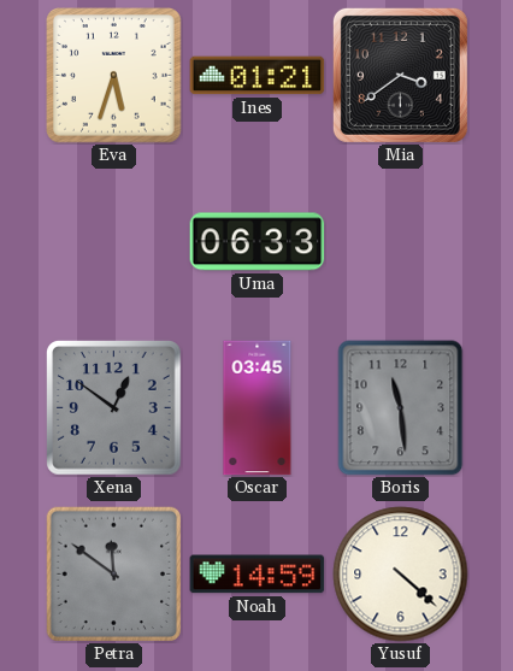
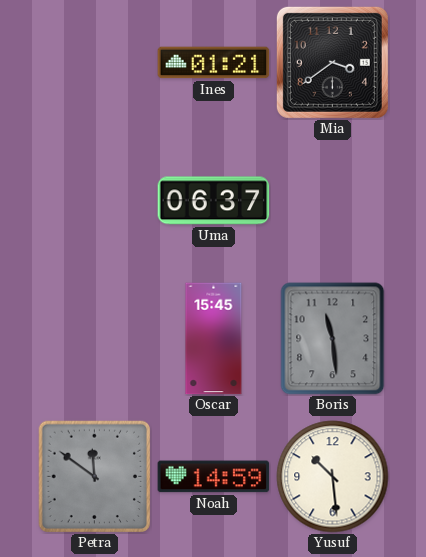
Eva: 5:33 -> none (114, 76)
Uma: 06:33 -> 06:37 (214, 201)
Xena: 12:51 -> none (114, 408)
Oscar: 03:45 -> 15:45 (214, 339)
Yusuf: 4:22 -> 10:29 (333, 477)
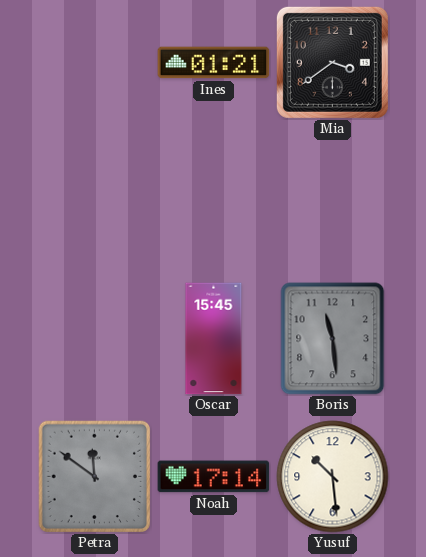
Uma: 06:37 -> none (214, 201)
Noah: 14:59 -> 17:14 (214, 477)
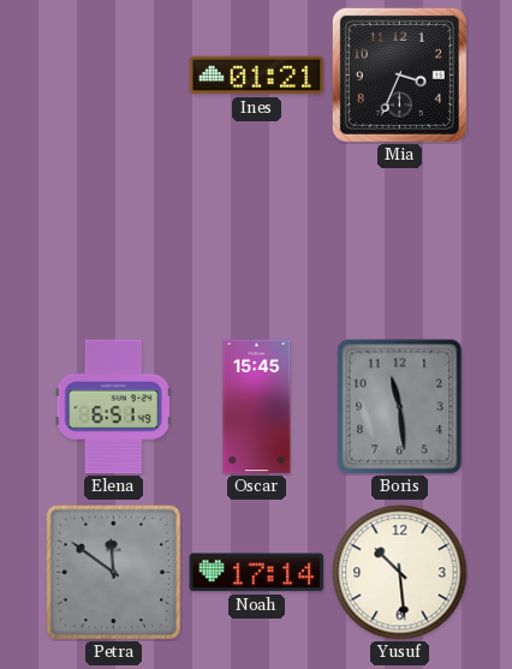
Mia: 3:39 -> 3:34 (399, 74)
Elena: none -> 6:51 (113, 407)
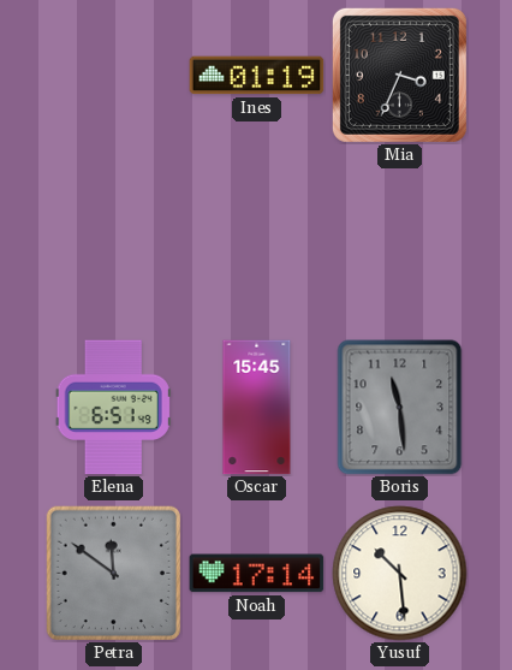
Ines: 01:21 -> 01:19 (257, 76)
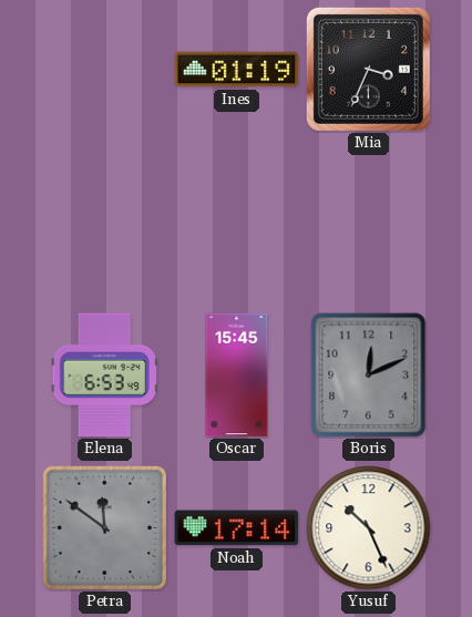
Elena: 6:51 -> 6:53 (104, 376)
Boris: 11:29 -> 12:11 (369, 376)
Yusuf: 10:29 -> 10:26 (369, 528)
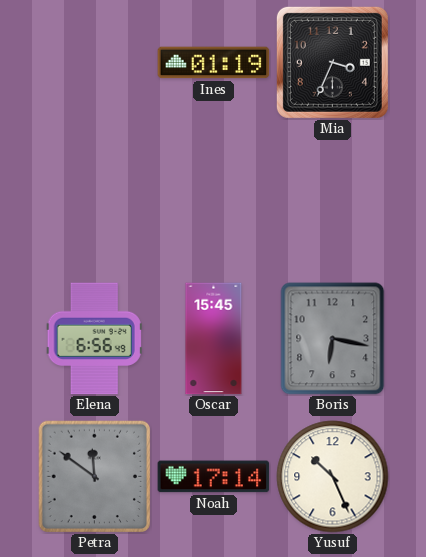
Elena: 6:53 -> 6:56 (94, 339)
Boris: 12:11 -> 6:17 (333, 339)
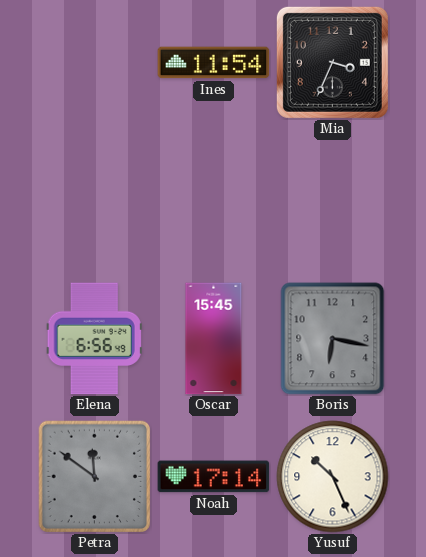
Ines: 01:19 -> 11:54 (214, 63)
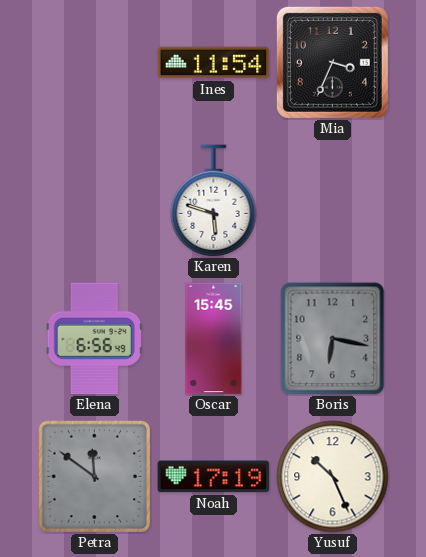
Karen: none -> 5:48 (214, 201)
Noah: 17:14 -> 17:19 (214, 477)
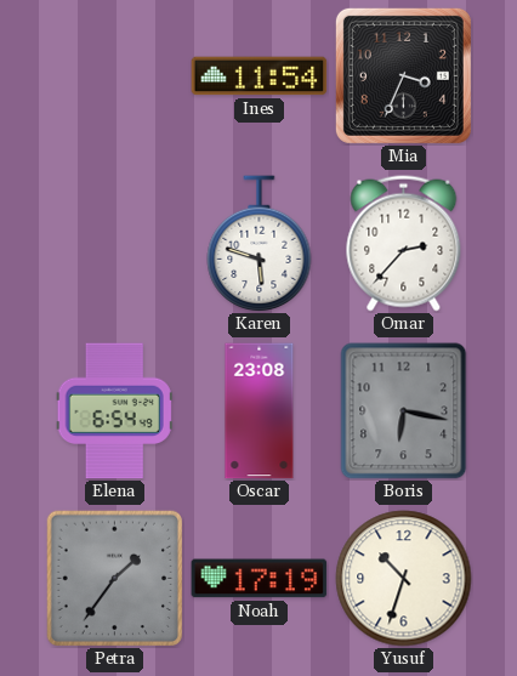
Omar: none -> 2:37 (404, 244)
Elena: 6:56 -> 6:54 (114, 411)
Oscar: 15:45 -> 23:08 (260, 411)
Petra: 11:51 -> 1:36 (114, 578)
Yusuf: 10:26 -> 10:33 (404, 579)
